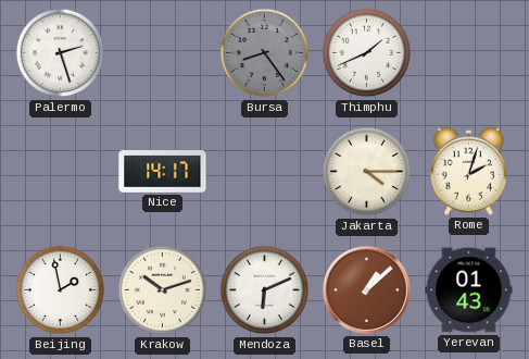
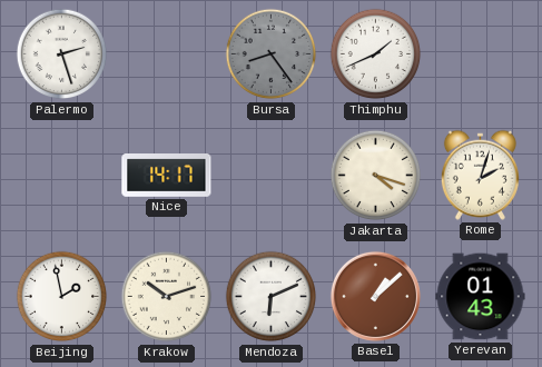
Jakarta: 4:15 -> 4:18 (376, 176)
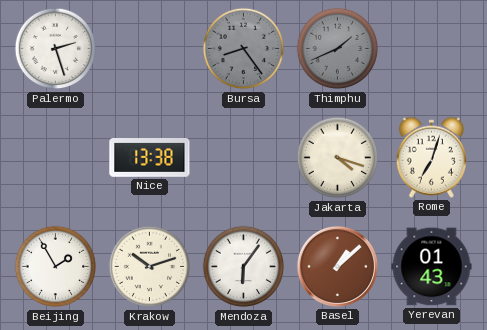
Thimphu dial: white -> grey (338, 49)
Nice: 14:17 -> 13:38 (150, 158)
Rome: 2:03 -> 7:03 (431, 157)
Beijing: 1:58 -> 1:55 (56, 267)
Mendoza: 6:11 -> 6:06 (244, 267)
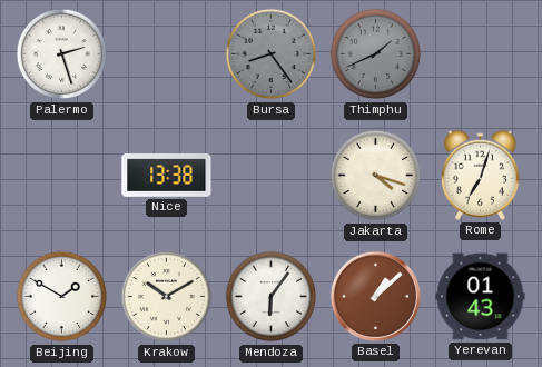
Beijing: 1:55 -> 1:50 (62, 297)
Krakow: 10:12 -> 10:10 (167, 297)
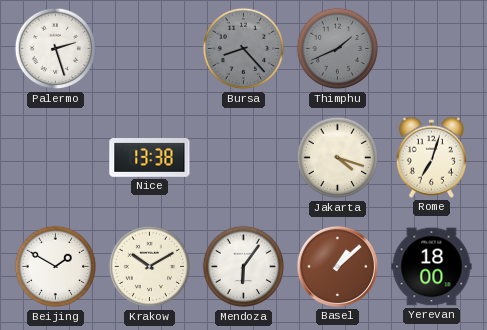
Bursa: 8:24 -> 8:23 (244, 49)
Yerevan: 01:43 -> 18:00 (432, 267)
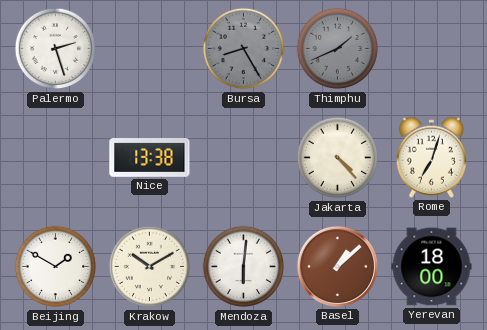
Bursa: 8:23 -> 8:25 (244, 49)
Jakarta: 4:18 -> 4:23 (338, 158)
Mendoza: 6:06 -> 6:01 (244, 267)
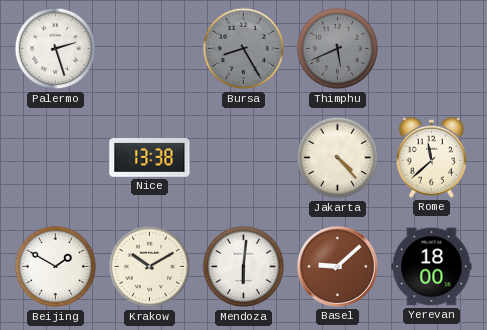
Thimphu: 1:41 -> 5:41 (338, 49)
Rome: 7:03 -> 11:38 (431, 157)
Basel: 1:08 -> 9:08 (337, 266)
